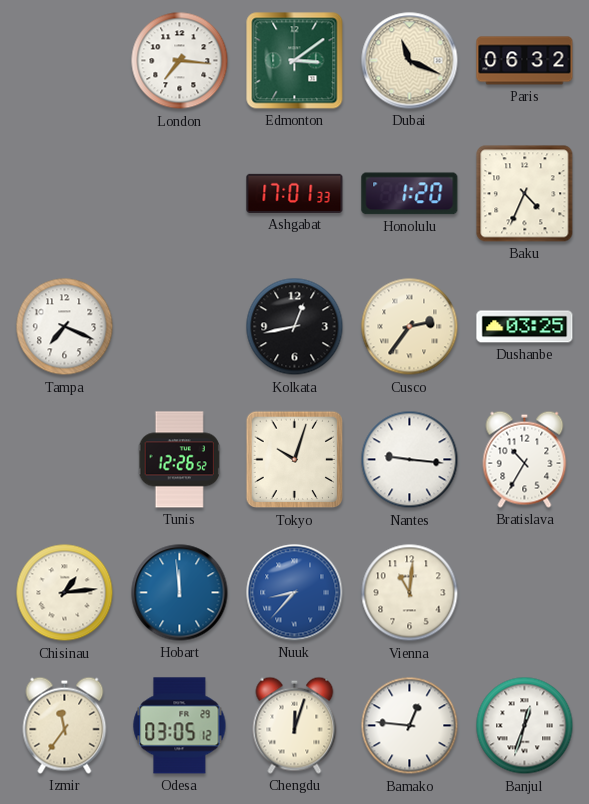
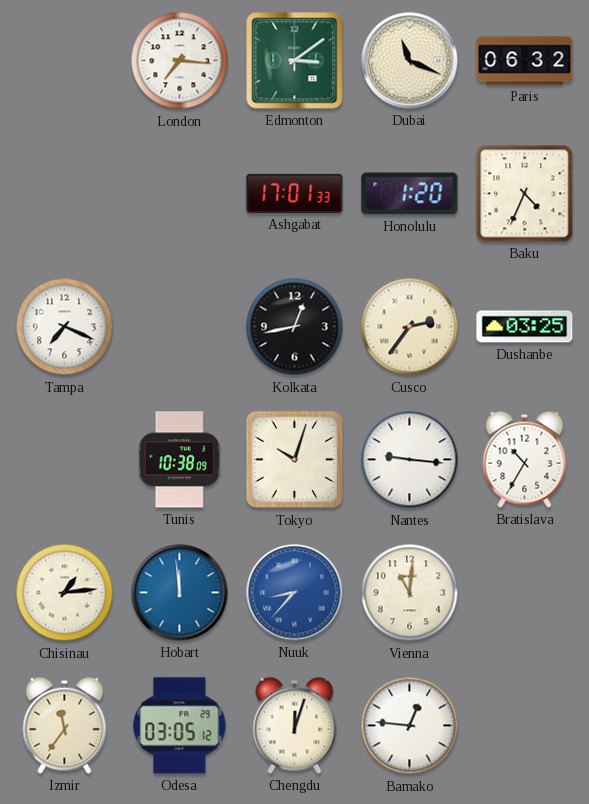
Tunis: 12:26 -> 10:38 (179, 460)
Banjul: 12:33 -> none (525, 726)
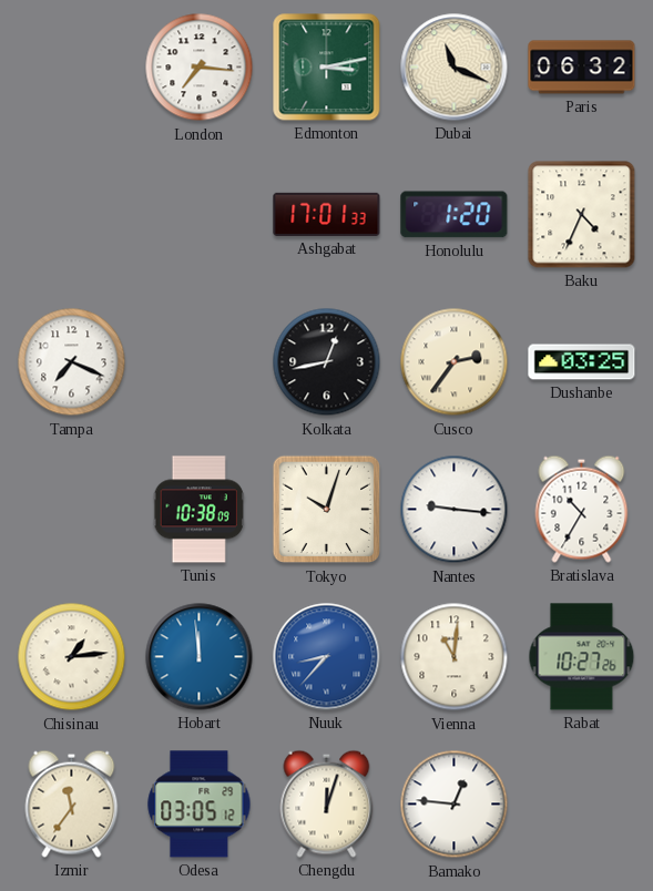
Edmonton: 3:09 -> 3:13 (327, 68)
Rabat: none -> 10:27 (582, 657)
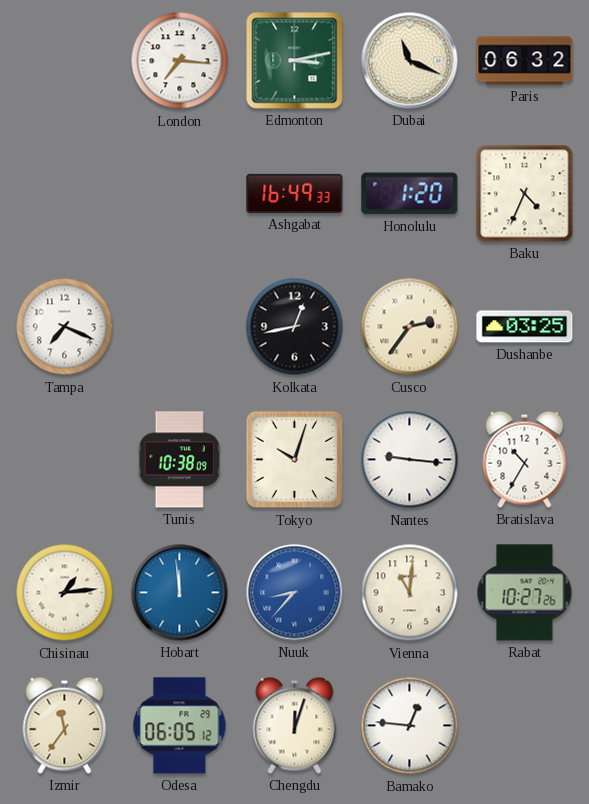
Ashgabat: 17:01 -> 16:49 (295, 193)
Odesa: 03:05 -> 06:05 (180, 726)
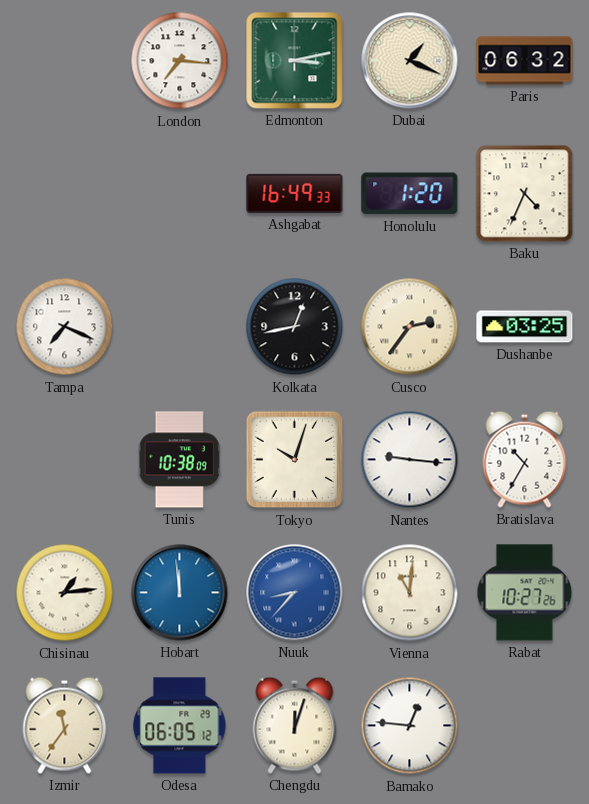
Dubai: 11:19 -> 1:19 (410, 61)
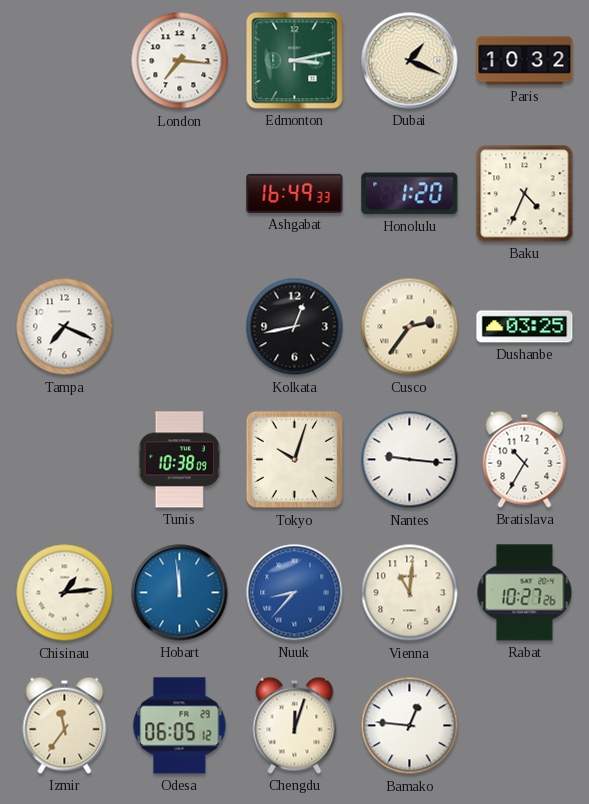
Paris: 06:32 -> 10:32 (525, 61)
